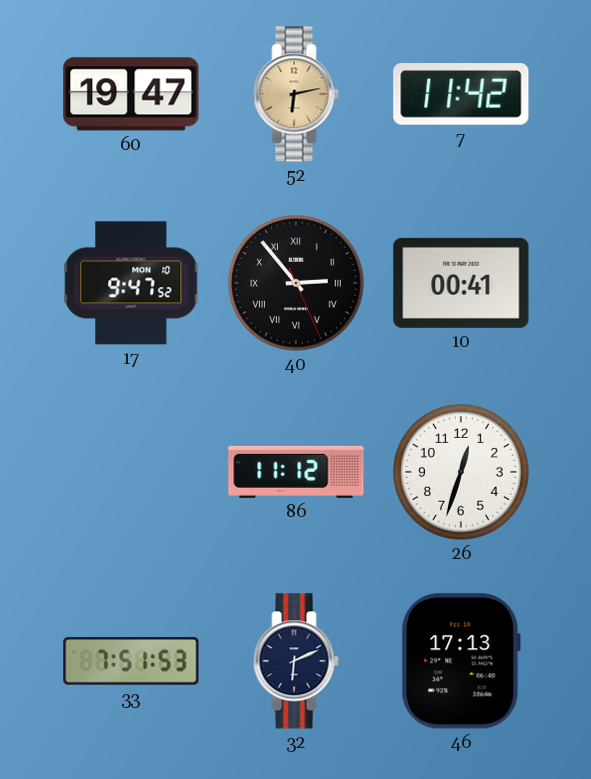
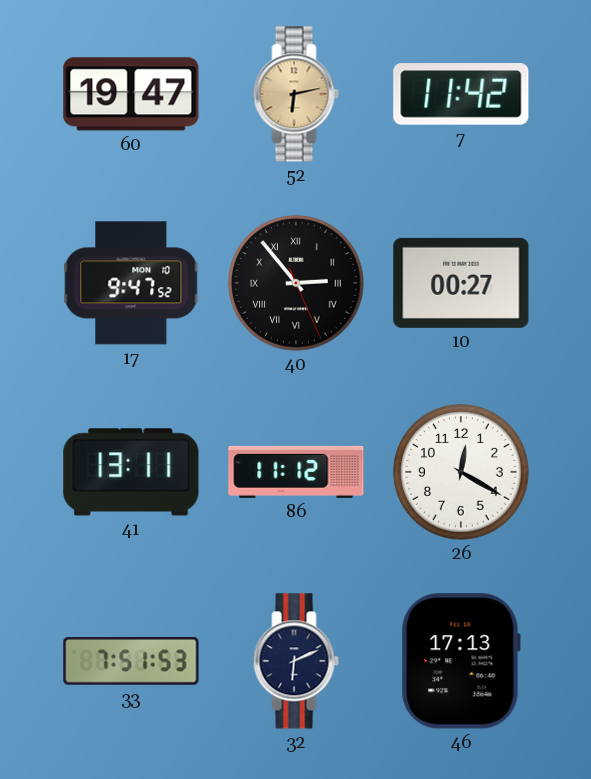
10: 00:41 -> 00:27 (461, 283)
41: none -> 13:11 (131, 472)
26: 12:33 -> 12:20 (461, 472)
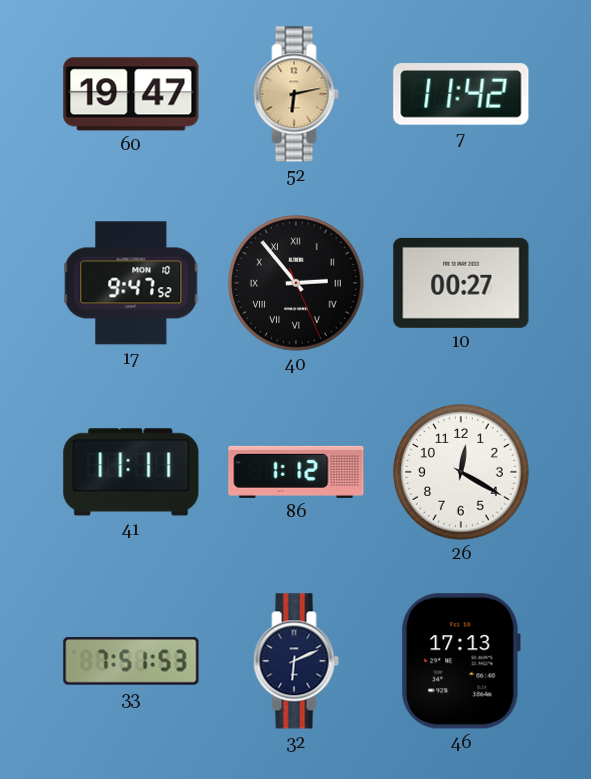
41: 13:11 -> 11:11 (131, 472)
86: 11:12 -> 1:12 (296, 472)
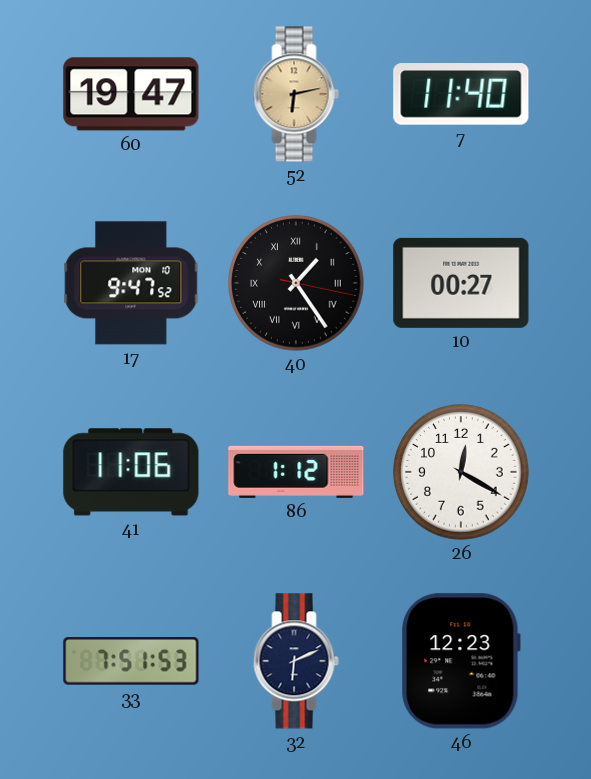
7: 11:42 -> 11:40 (461, 94)
40: 2:53 -> 1:24 (296, 283)
41: 11:11 -> 11:06 (131, 472)
46: 17:13 -> 12:23 (461, 661)
